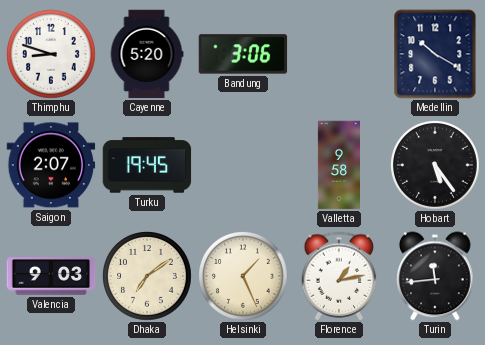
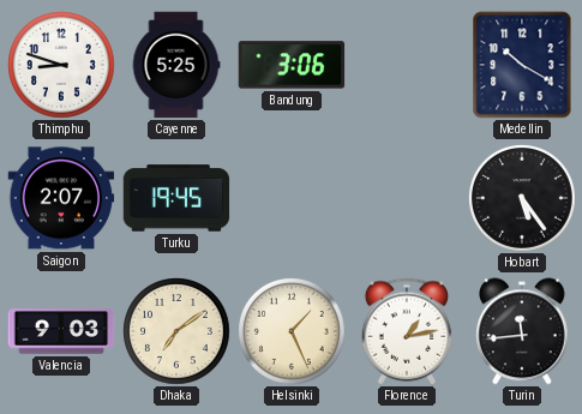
Cayenne: 5:20 -> 5:25 (176, 65)
Valletta: 9:58 -> none (338, 165)
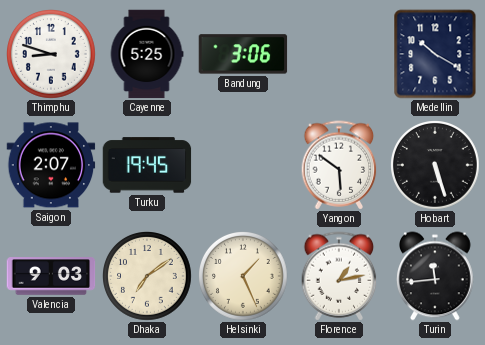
Yangon: none -> 5:51 (339, 165)
Hobart: 5:24 -> 5:27 (436, 166)
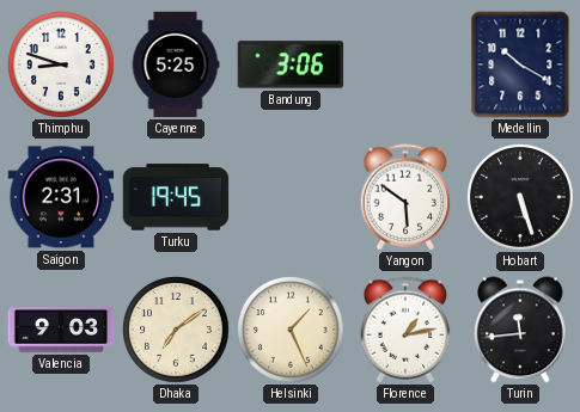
Saigon: 2:07 -> 2:31 (61, 197)
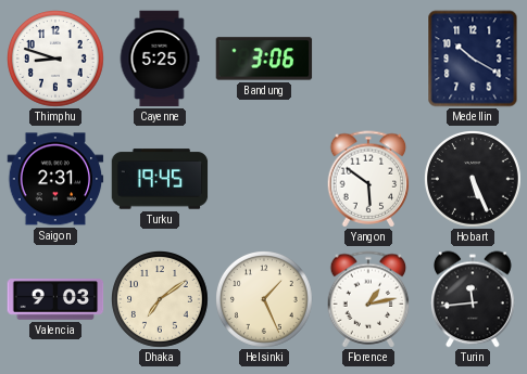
Hobart: 5:27 -> 5:26 (474, 180)
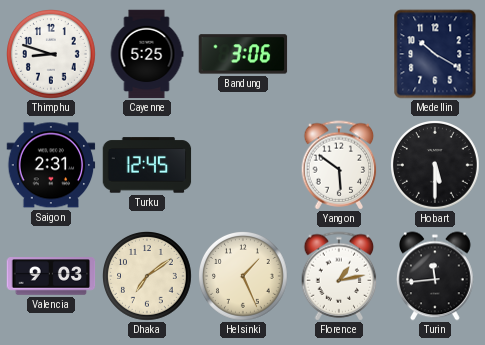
Turku: 19:45 -> 12:45 (147, 165)
Hobart: 5:26 -> 5:30 (436, 166)
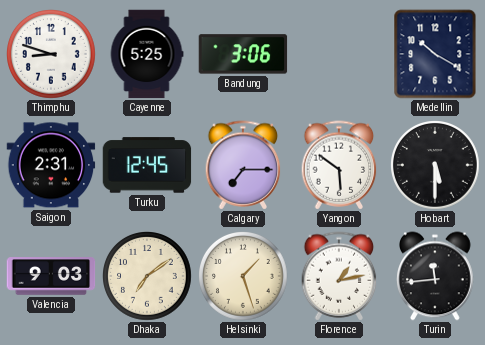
Calgary: none -> 7:15 (243, 165)
Helsinki: 1:26 -> 1:27 (244, 277)
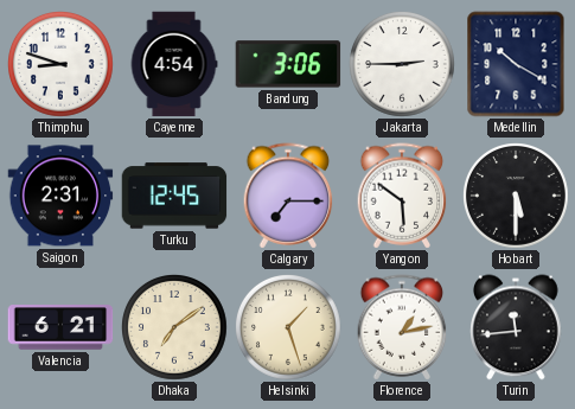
Cayenne: 5:25 -> 4:54 (174, 64)
Jakarta: none -> 2:45 (403, 65)
Valencia: 9:03 -> 6:21 (60, 327)
